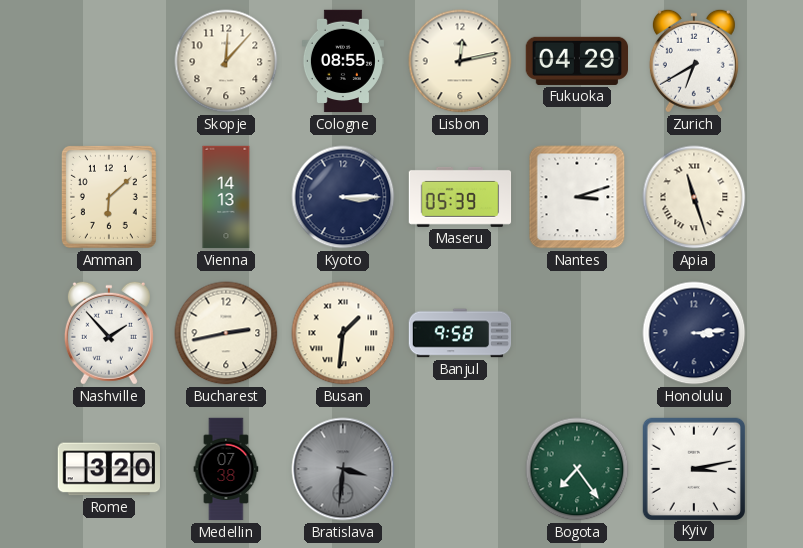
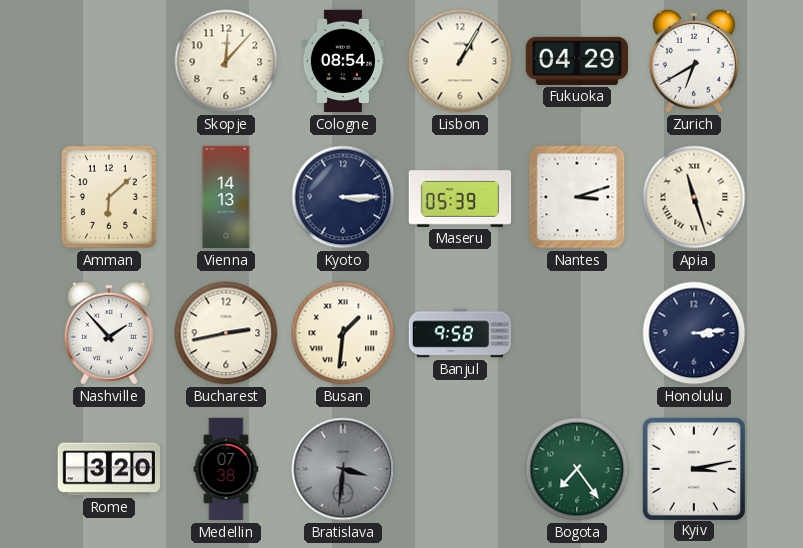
Cologne: 08:55 -> 08:54 (343, 61)
Lisbon: 12:13 -> 1:05 (460, 61)
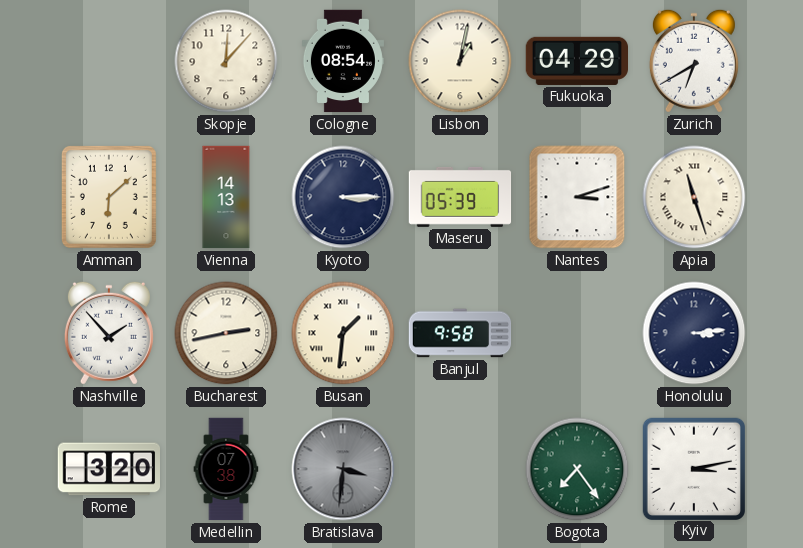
Lisbon: 1:05 -> 1:02 (460, 61)
